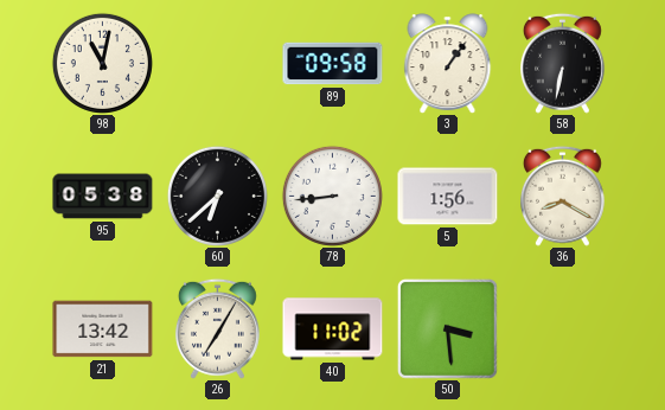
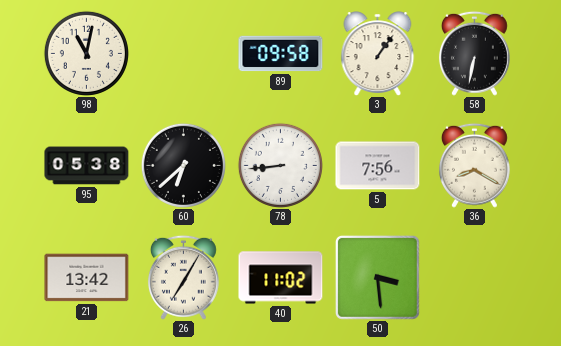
5: 1:56 -> 7:56 (378, 166)
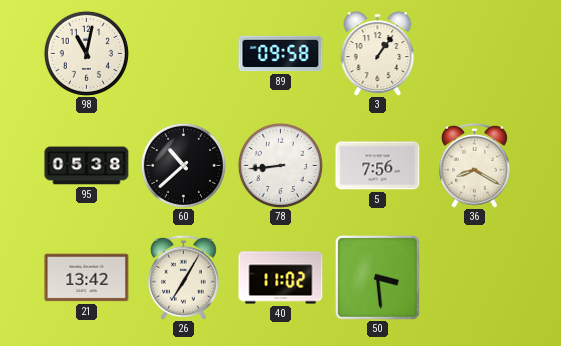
58: 6:32 -> none (474, 53)
60: 6:38 -> 10:38 (183, 165)
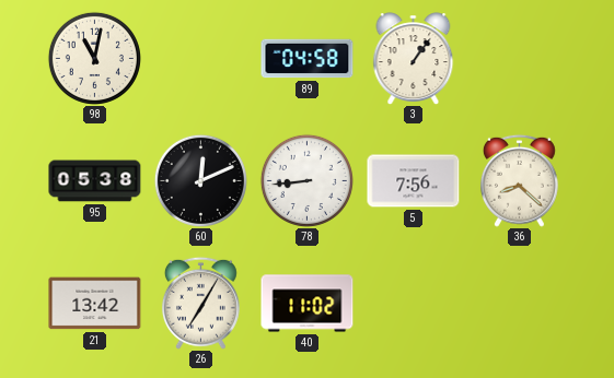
89: 09:58 -> 04:58 (308, 59)
60: 10:38 -> 12:11 (200, 180)
36: 8:20 -> 8:22 (519, 180)
50: 3:29 -> none (377, 277)
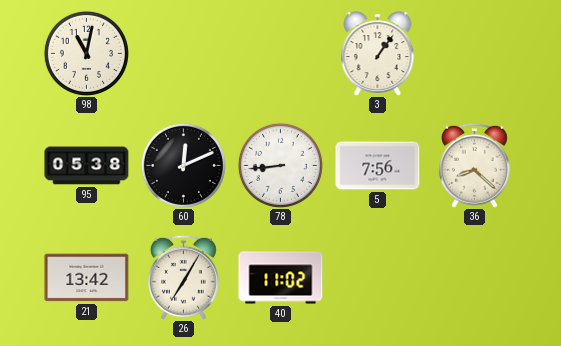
89: 04:58 -> none (308, 59)
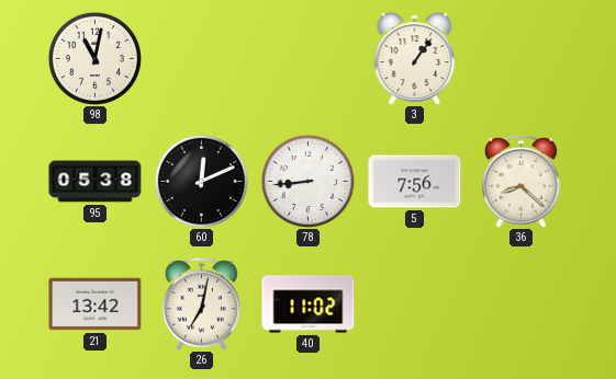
26: 7:05 -> 7:02 (201, 303)
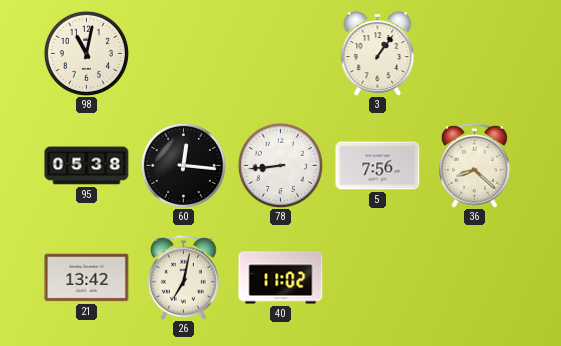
60: 12:11 -> 12:16 (183, 165)
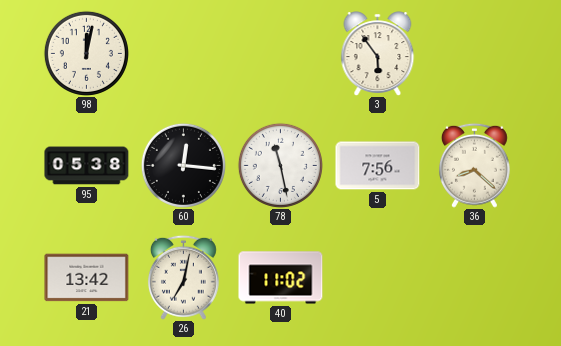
98: 11:02 -> 12:02 (86, 53)
3: 1:06 -> 5:54 (378, 53)
78: 8:44 -> 11:28 (280, 165)
